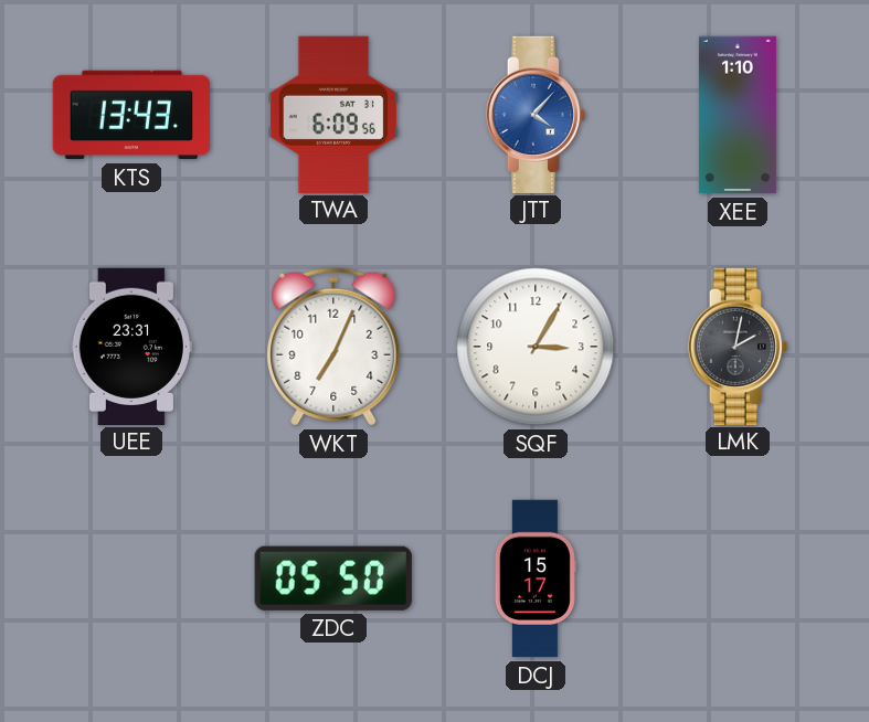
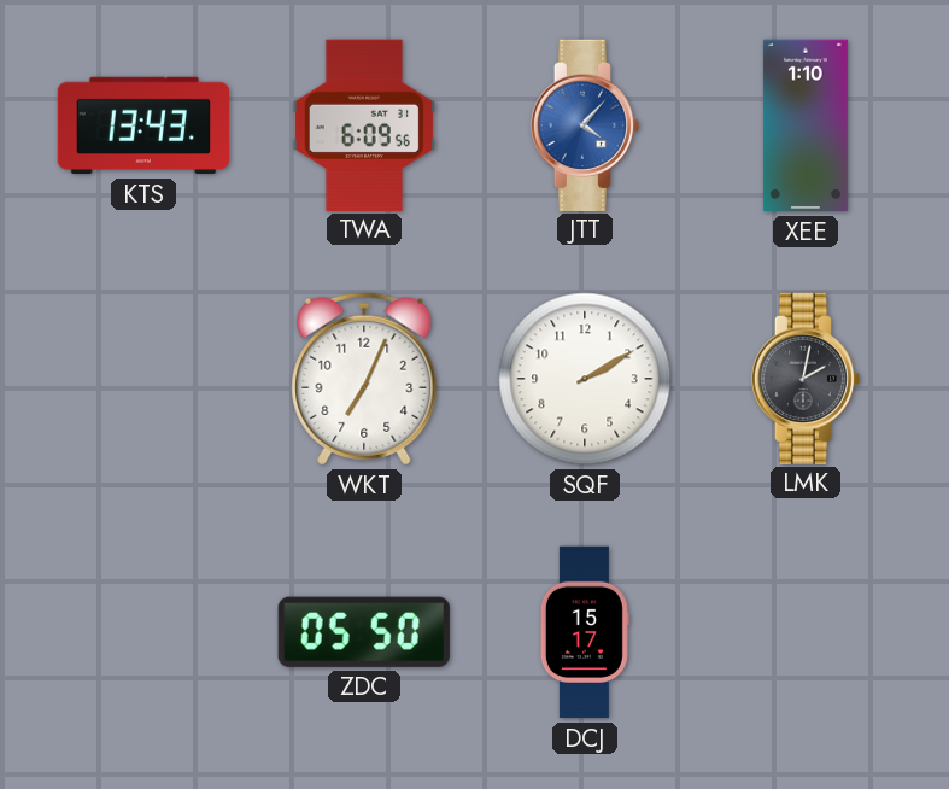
UEE: 23:31 -> none (131, 346)
SQF: 3:05 -> 2:10 (585, 379)
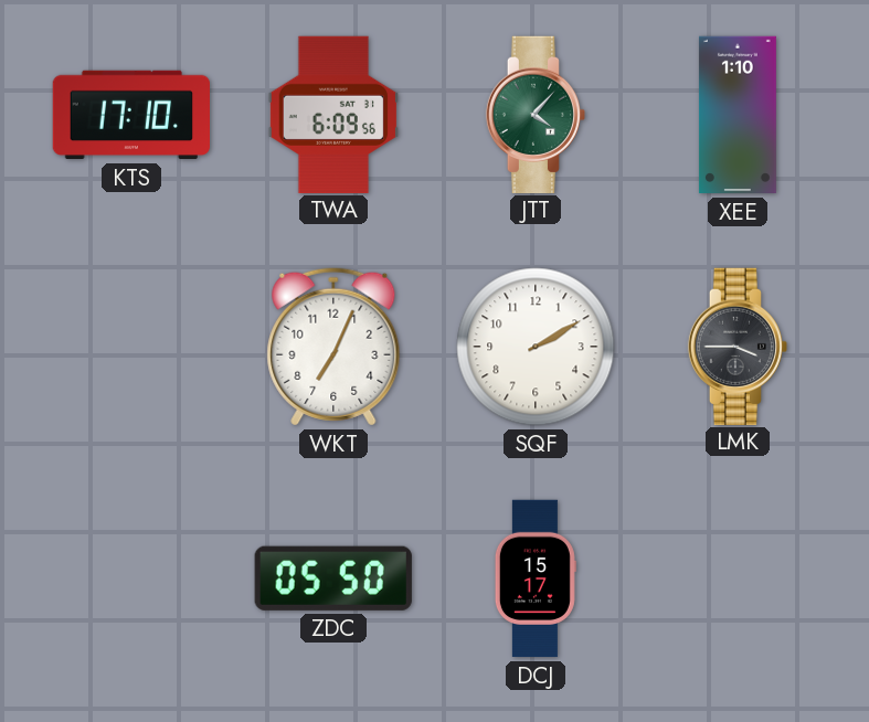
KTS: 13:43 -> 17:10 (130, 115)
JTT dial: blue -> green (534, 114)
LMK: 2:02 -> 3:45 (736, 346)
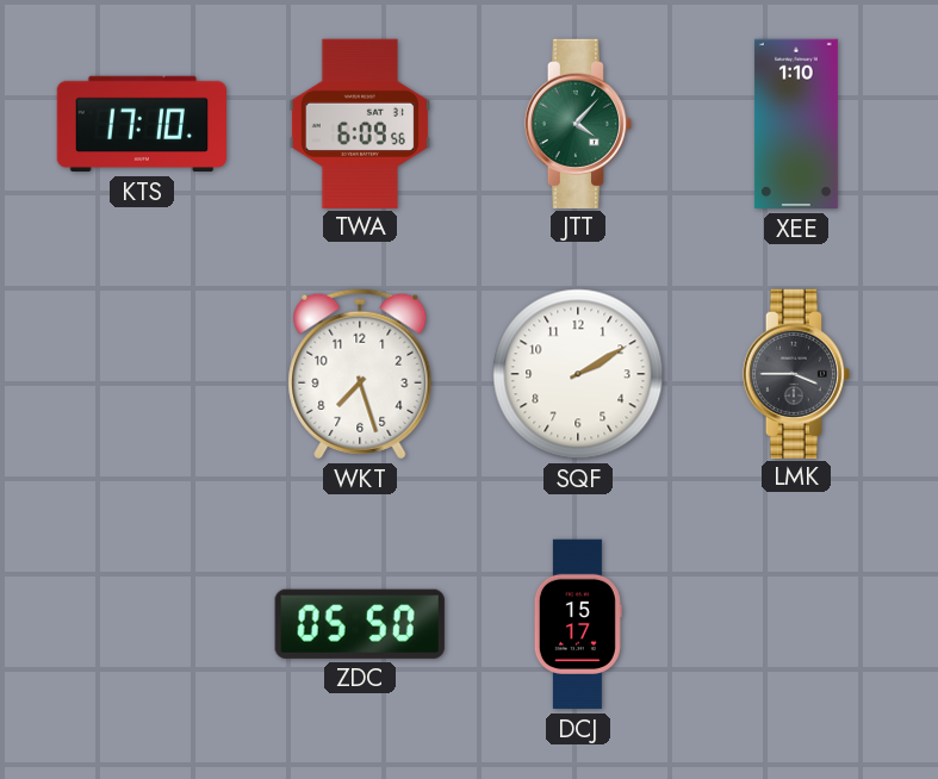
WKT: 7:04 -> 7:27 (360, 374)
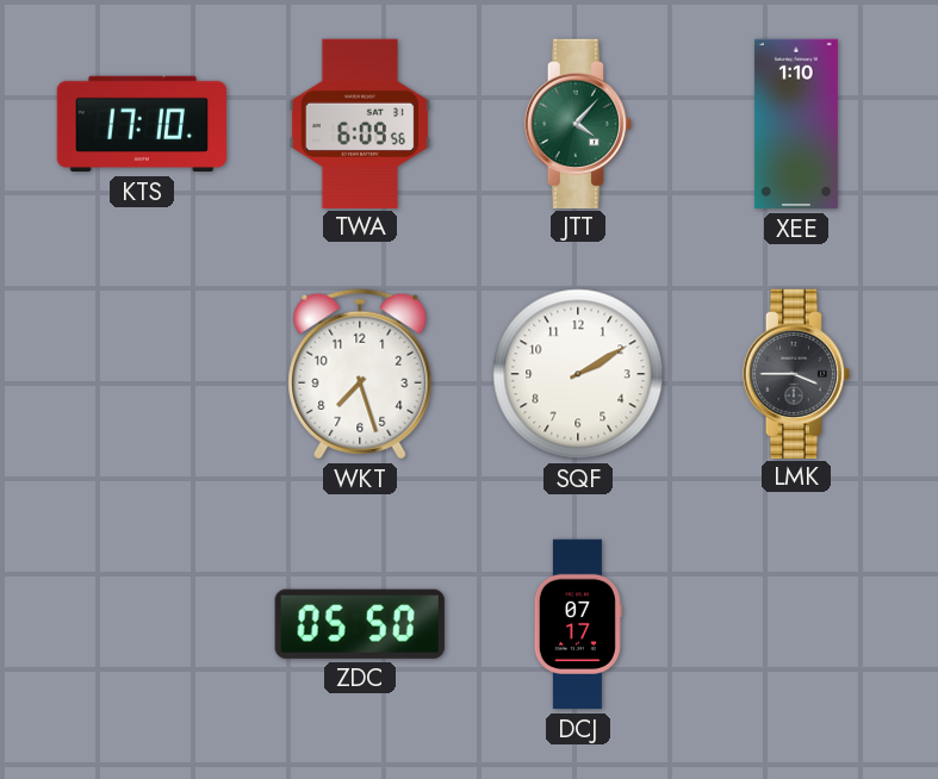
DCJ: 15:17 -> 07:17 (578, 624)
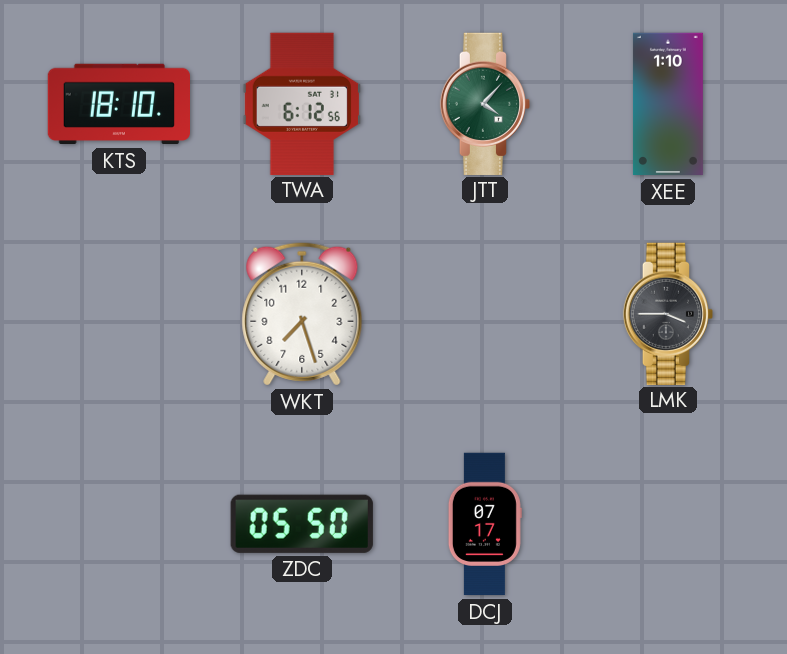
KTS: 17:10 -> 18:10 (118, 104)
TWA: 6:09 -> 6:12 (302, 103)
SQF: 2:10 -> none (578, 374)
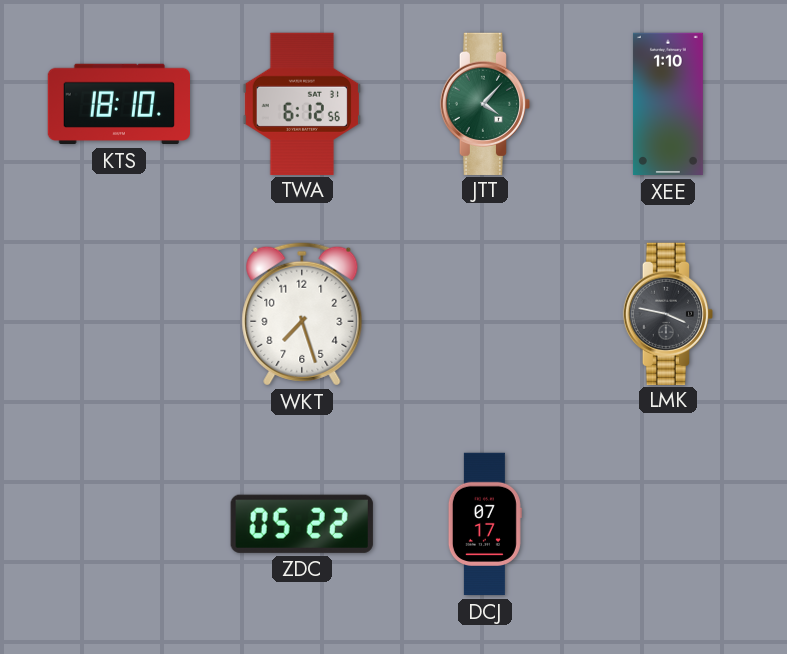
LMK: 3:45 -> 3:47 (667, 313)
ZDC: 05:50 -> 05:22 (302, 524)
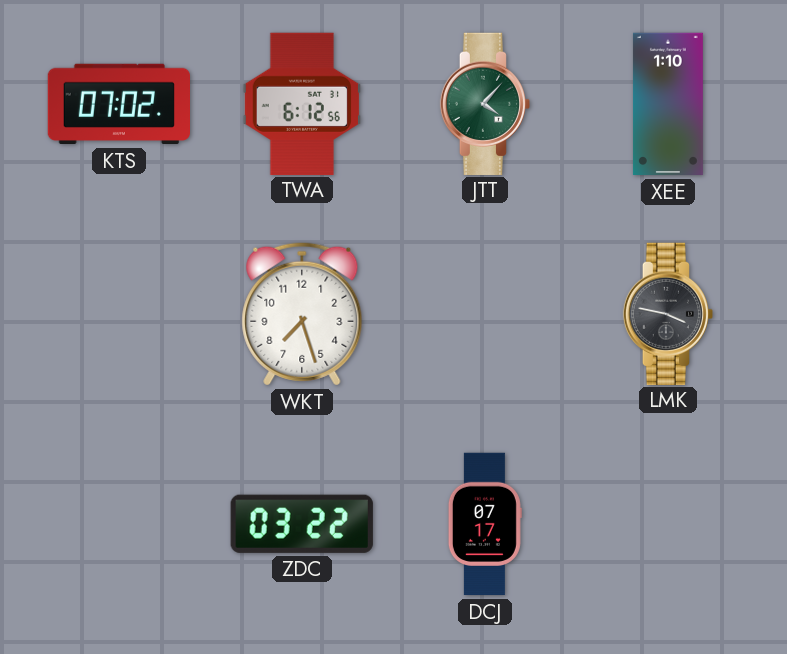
KTS: 18:10 -> 07:02 (118, 104)
ZDC: 05:22 -> 03:22 (302, 524)
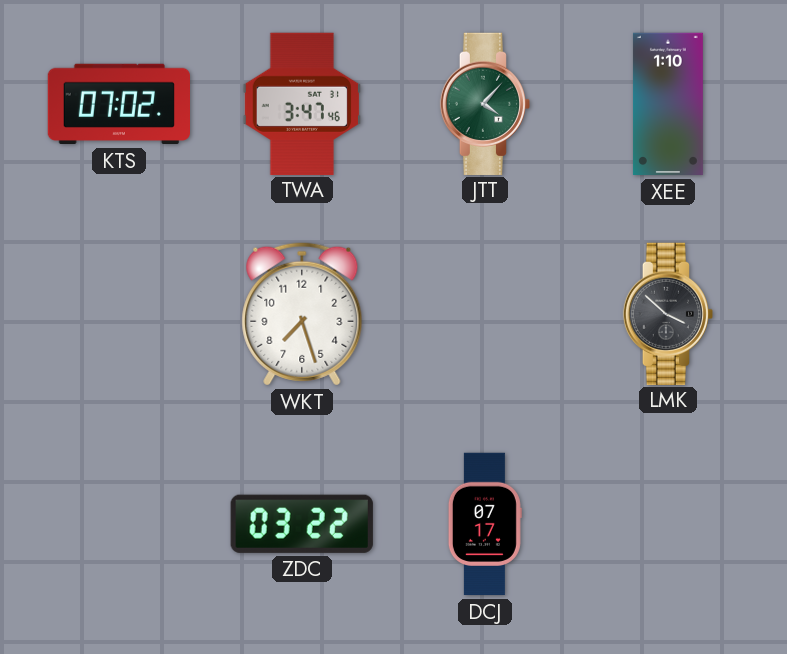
TWA: 6:12 -> 3:47 (302, 103)
LMK: 3:47 -> 3:52 (667, 313)
